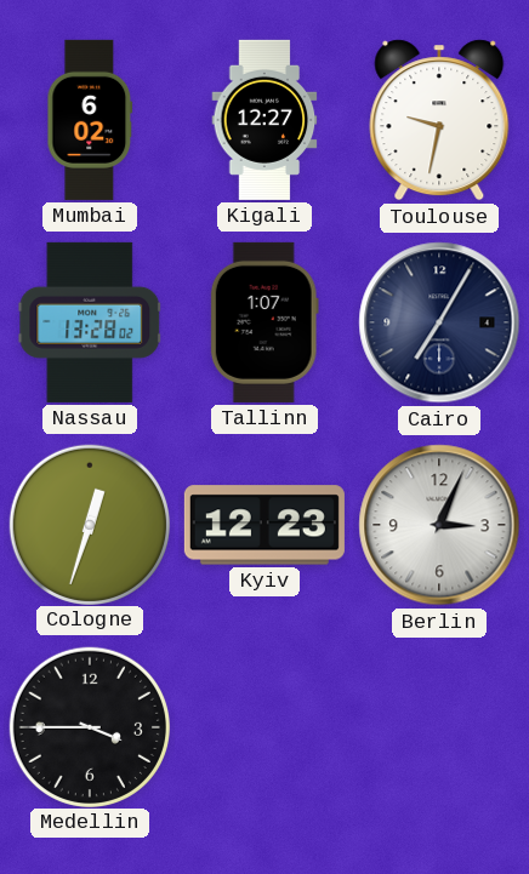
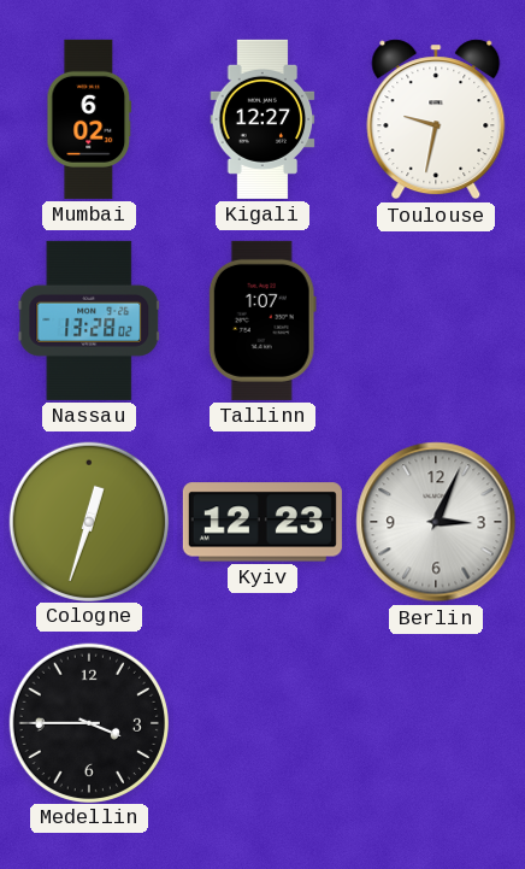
Cairo: 7:05 -> none (439, 322)
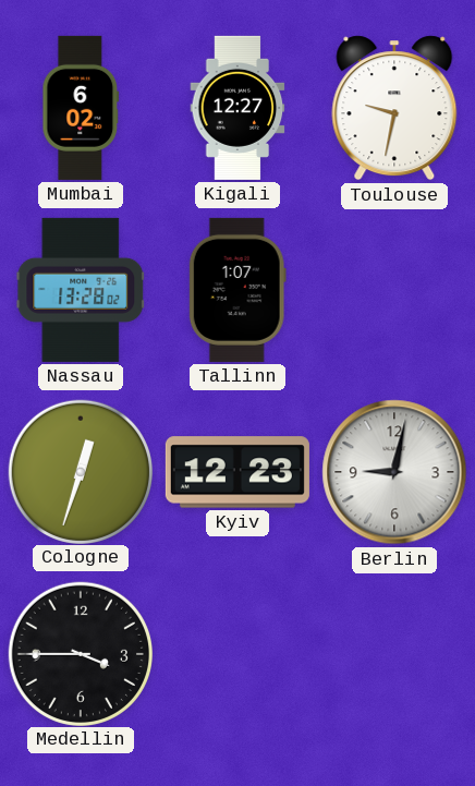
Berlin: 3:04 -> 9:02 (394, 472)
